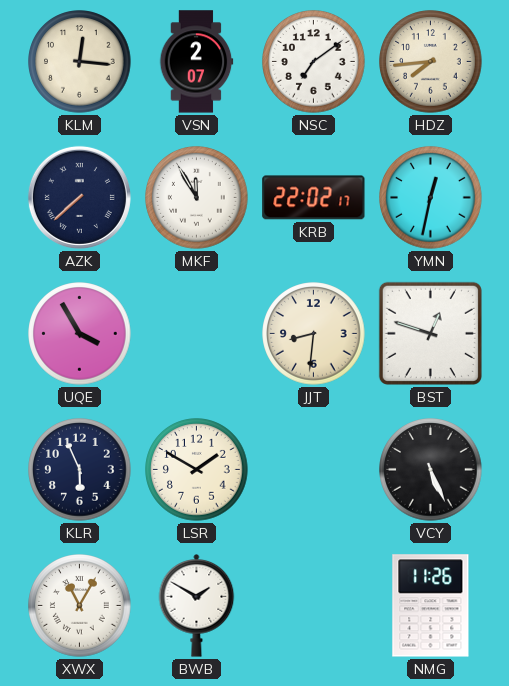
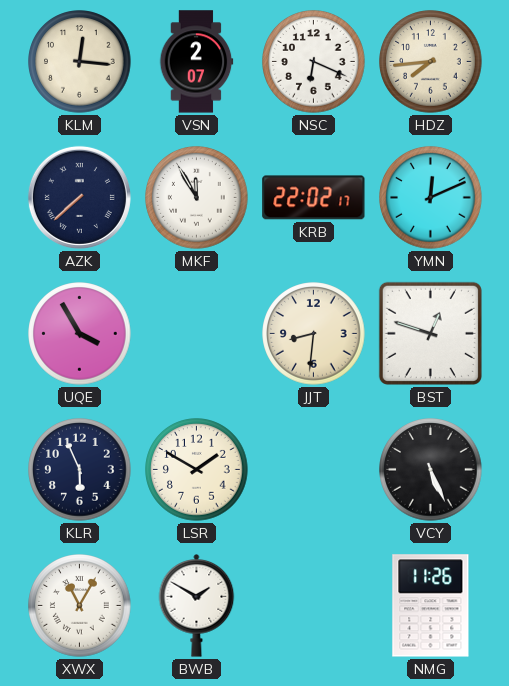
NSC: 7:09 -> 6:19 (314, 62)
YMN: 12:32 -> 12:11 (431, 198)
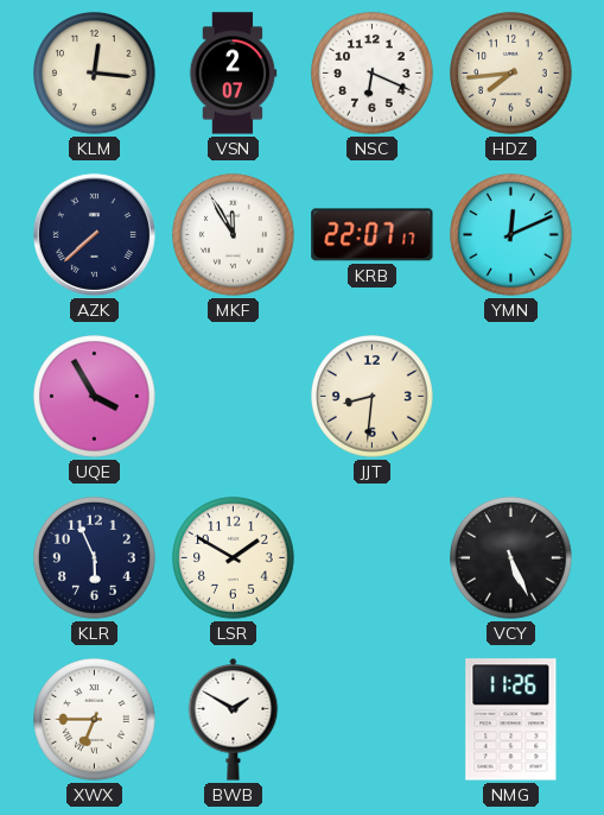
KRB: 22:02 -> 22:07 (373, 235)
BST: 12:48 -> none (430, 333)
XWX: 11:05 -> 6:45 (95, 720)
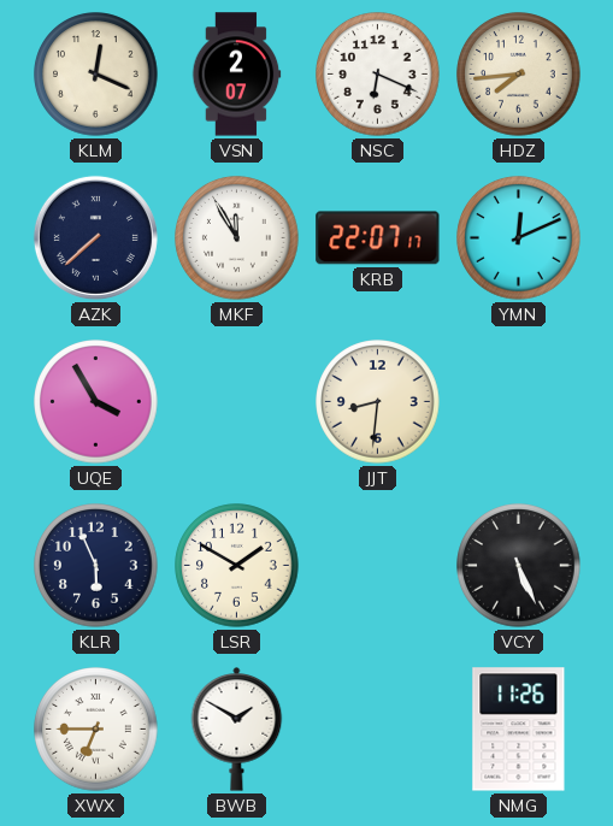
KLM: 12:16 -> 12:19 (96, 75)
